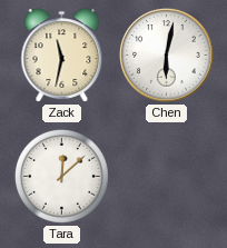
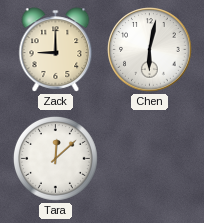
Zack: 11:32 -> 9:00 (56, 50)
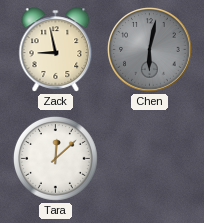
Zack: 9:00 -> 8:58 (56, 50)
Chen dial: white -> grey (150, 50)
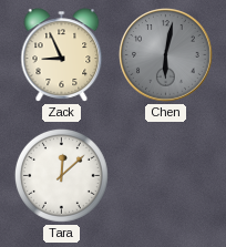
Zack: 8:58 -> 8:56 (62, 55)
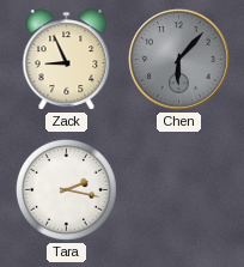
Chen: 6:02 -> 6:07 (179, 60)
Tara: 12:08 -> 2:17 (66, 189)
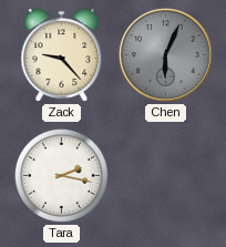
Zack: 8:56 -> 9:23 (62, 55)
Chen: 6:07 -> 6:04 (166, 55)
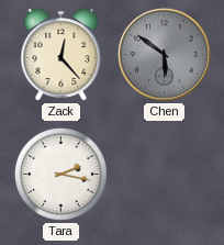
Zack: 9:23 -> 12:23 (61, 55)
Chen: 6:04 -> 5:51 (165, 55)
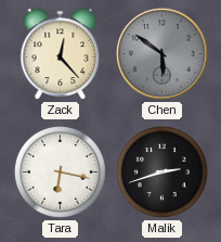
Tara: 2:17 -> 6:17 (60, 171)
Malik: none -> 2:42 (161, 171)
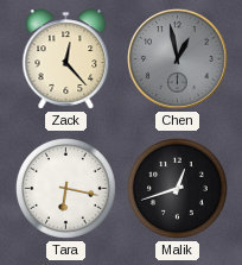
Chen: 5:51 -> 12:58 (178, 59)
Malik: 2:42 -> 12:42 (177, 188)
